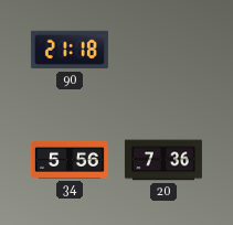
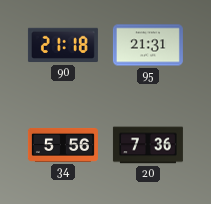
95: none -> 21:31 (148, 45)
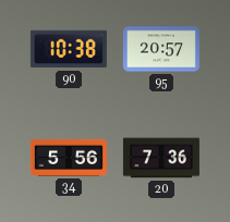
90: 21:18 -> 10:38 (69, 49)
95: 21:31 -> 20:57 (161, 49)
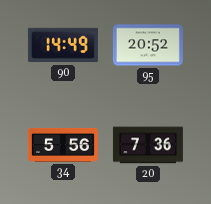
90: 10:38 -> 14:49 (63, 45)
95: 20:57 -> 20:52 (148, 45)
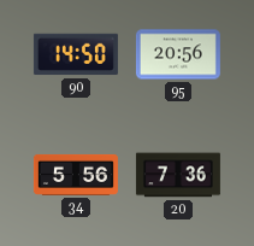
90: 14:49 -> 14:50 (76, 54)
95: 20:52 -> 20:56 (178, 54)
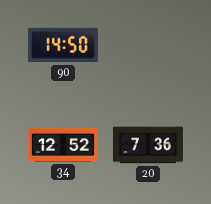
95: 20:56 -> none (178, 54)
34: 5:56 -> 12:52 (63, 145)
